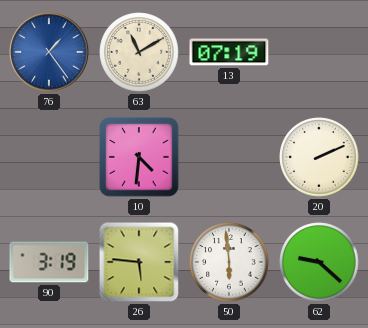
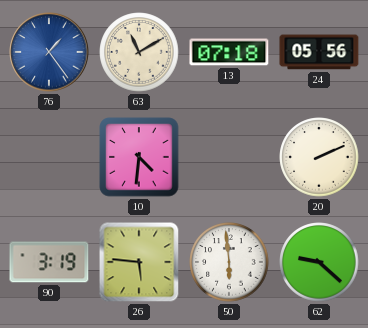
13: 07:19 -> 07:18 (229, 52)
24: none -> 05:56 (319, 52)
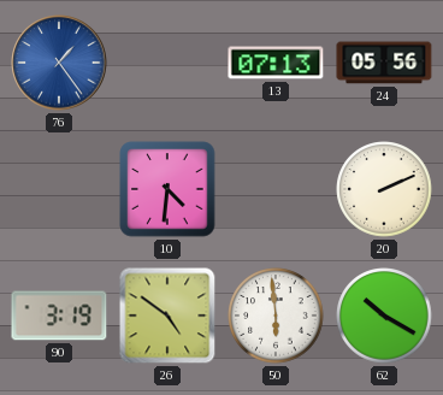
63: 11:10 -> none (139, 52)
13: 07:18 -> 07:13 (276, 63)
26: 5:46 -> 4:51 (167, 316)
62: 9:22 -> 10:20 (384, 316)
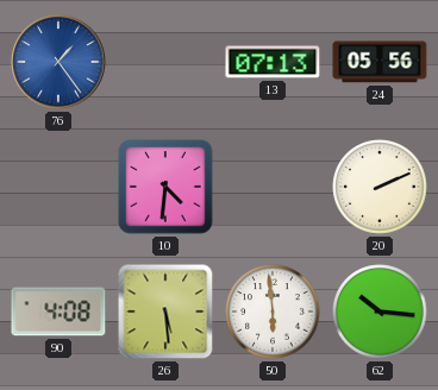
90: 3:19 -> 4:08 (58, 312)
26: 4:51 -> 5:29 (165, 312)
62: 10:20 -> 10:16 (380, 312)
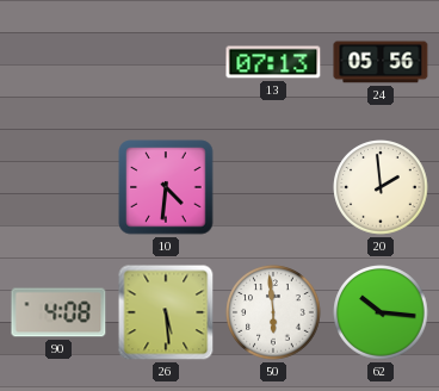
76: 1:24 -> none (58, 62)
20: 2:11 -> 1:59 (381, 187)
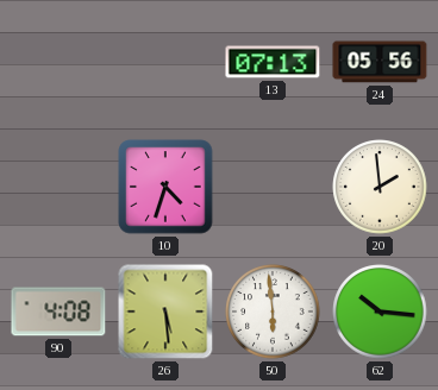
10: 4:31 -> 4:33 (165, 187)
